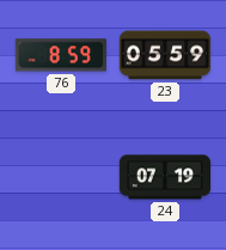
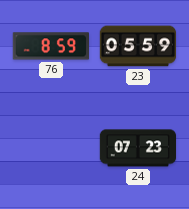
24: 07:19 -> 07:23 (138, 148)
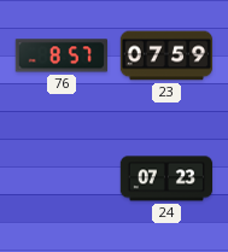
76: 8:59 -> 8:57 (60, 55)
23: 05:59 -> 07:59 (166, 55)
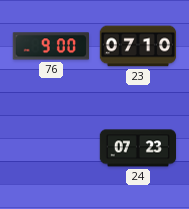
76: 8:57 -> 9:00 (50, 46)
23: 07:59 -> 07:10 (138, 46)
